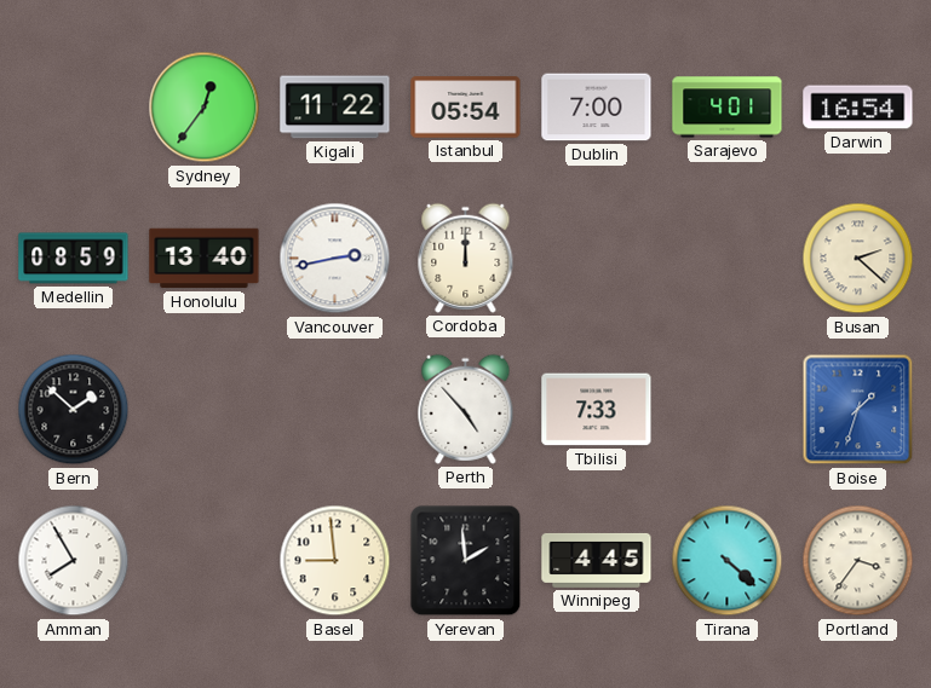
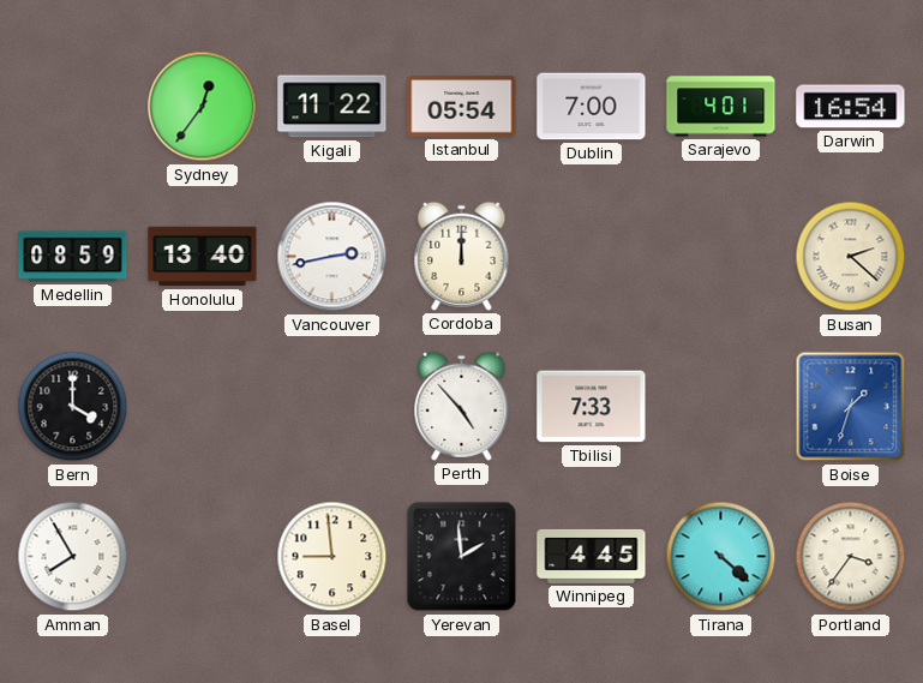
Bern: 1:52 -> 4:00 (73, 407)
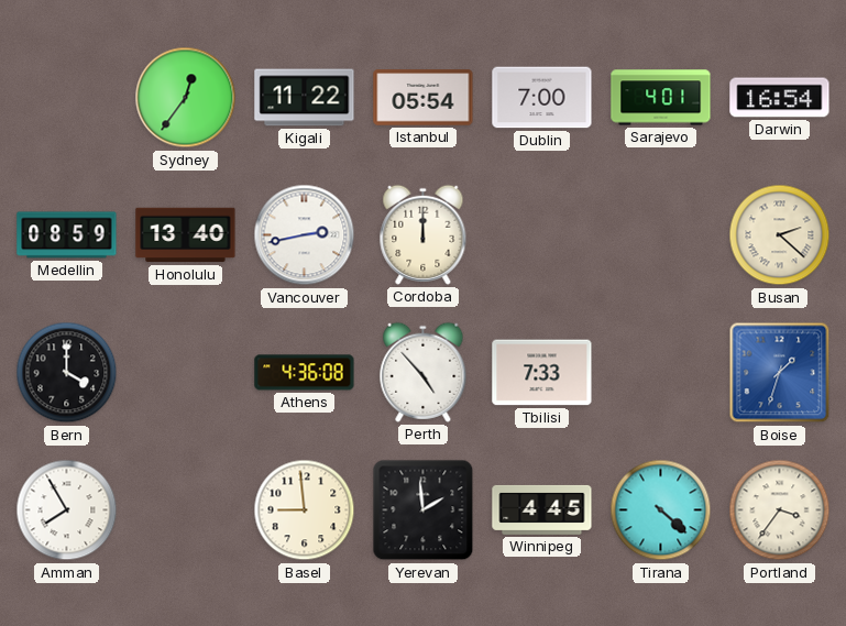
Athens: none -> 4:36 (305, 373)
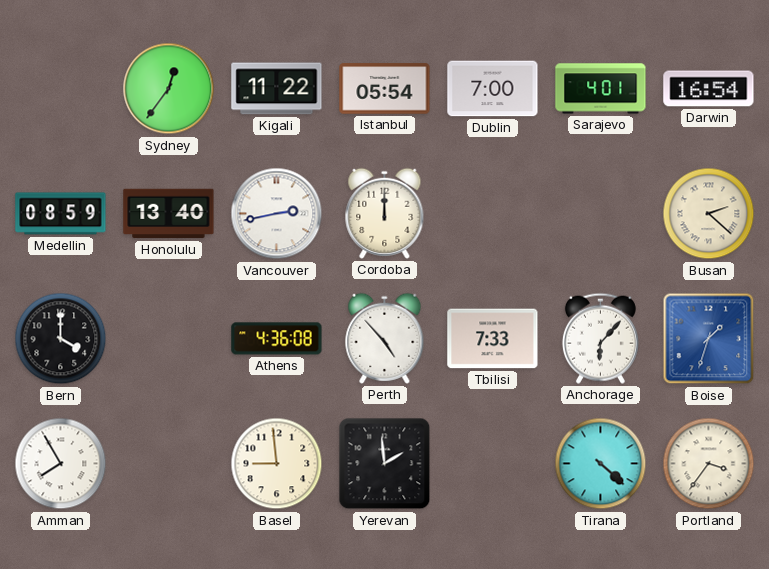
Anchorage: none -> 6:07 (600, 338)
Winnipeg: 4:45 -> none (542, 509)
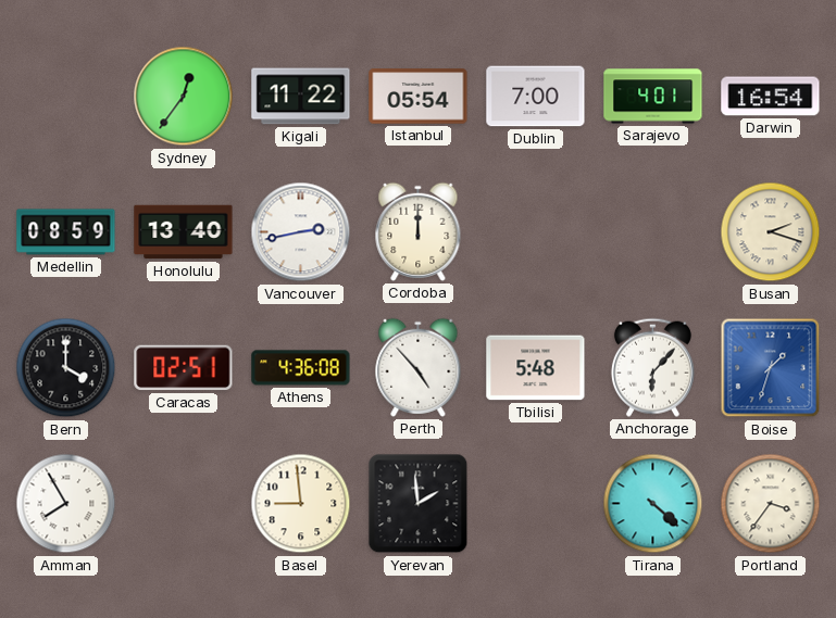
Busan: 2:22 -> 2:18 (771, 232)
Caracas: none -> 02:51 (184, 368)
Tbilisi: 7:33 -> 5:48 (536, 368)
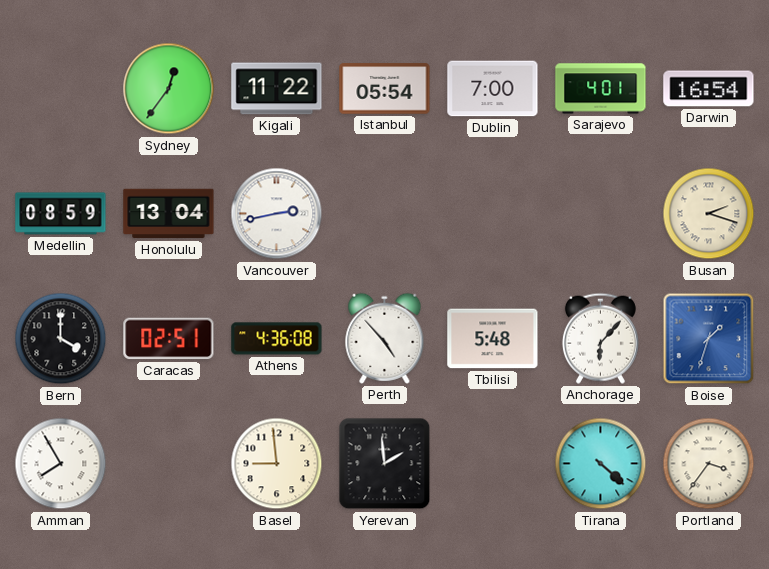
Honolulu: 13:40 -> 13:04 (169, 214)
Cordoba: 12:00 -> none (419, 231)
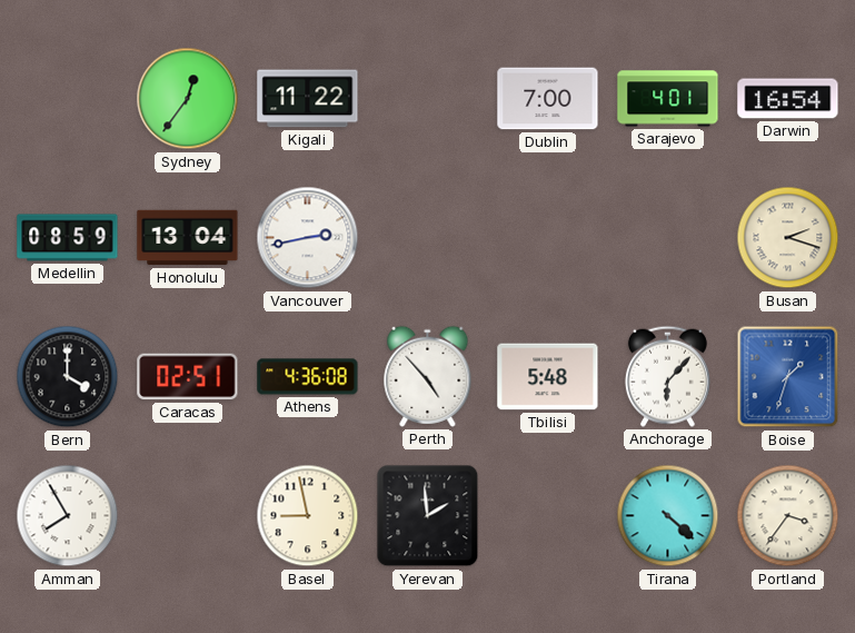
Istanbul: 05:54 -> none (385, 89)
Basel: 8:59 -> 8:58 (308, 516)
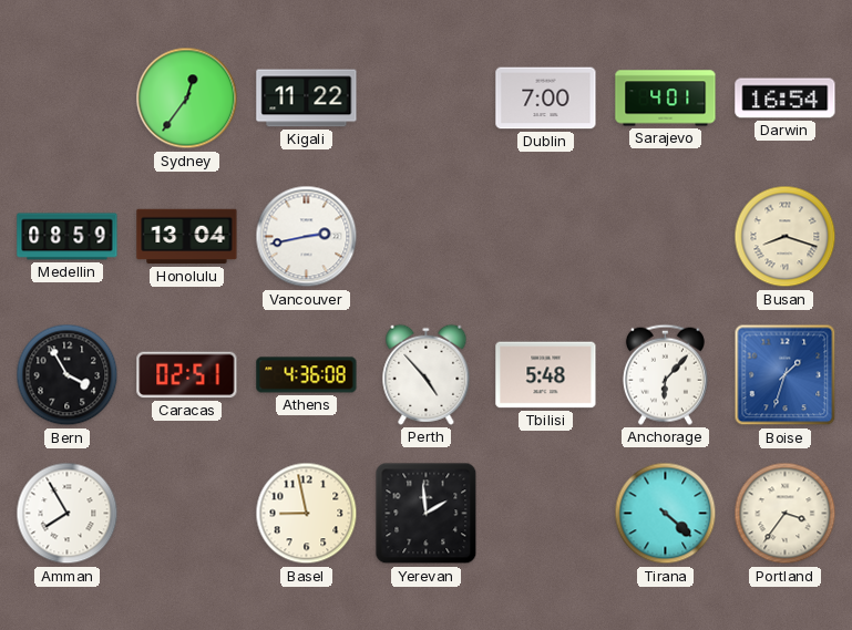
Busan: 2:18 -> 8:18 (786, 237)
Bern: 4:00 -> 3:55 (68, 375)
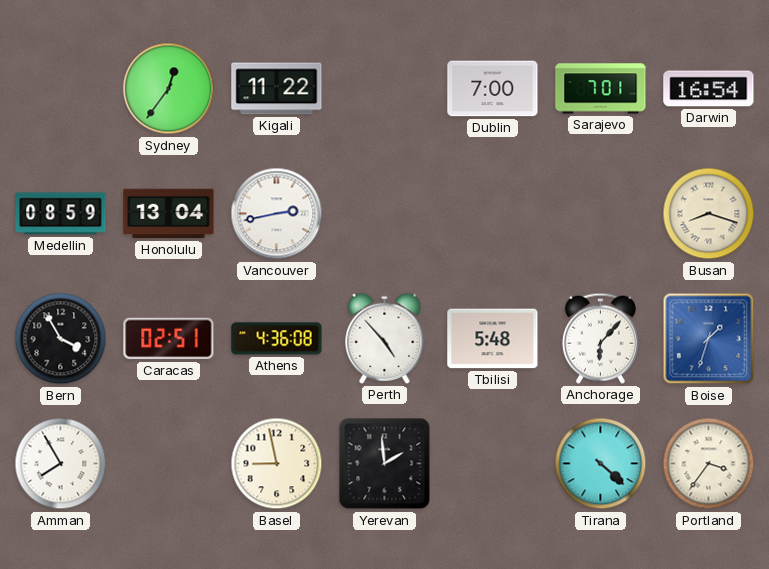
Sarajevo: 4:01 -> 7:01 (601, 89)
